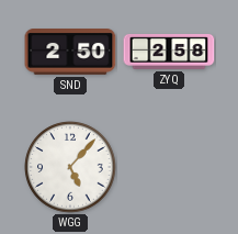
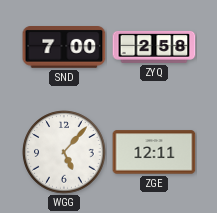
SND: 2:50 -> 7:00 (64, 48)
ZGE: none -> 12:11 (154, 152)
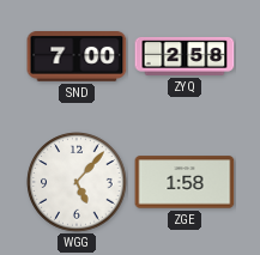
ZGE: 12:11 -> 1:58 (185, 182)
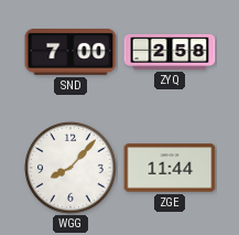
WGG: 5:07 -> 8:07 (70, 168)
ZGE: 1:58 -> 11:44 (170, 168)
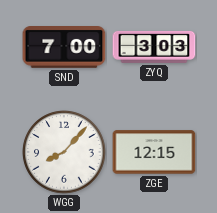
ZYQ: 2:58 -> 3:03 (154, 47)
ZGE: 11:44 -> 12:15 (154, 152)
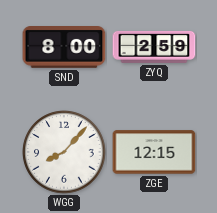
SND: 7:00 -> 8:00 (64, 48)
ZYQ: 3:03 -> 2:59 (154, 47)
